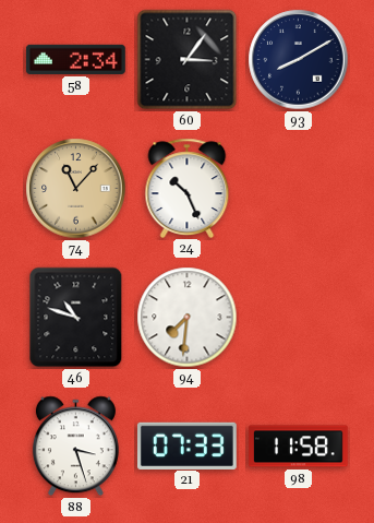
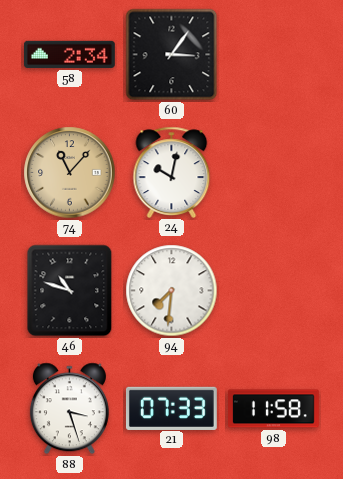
93: 8:10 -> none (299, 60)
24: 10:26 -> 10:02 (172, 172)
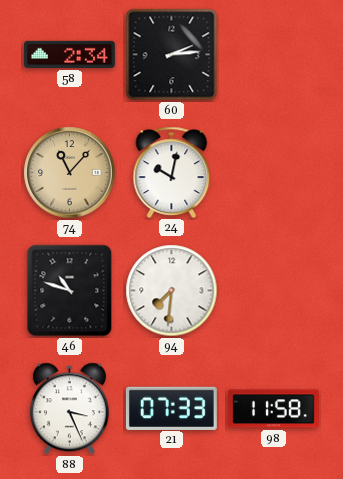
60: 3:06 -> 2:14 (172, 55)
88: 3:27 -> 3:26 (69, 409)
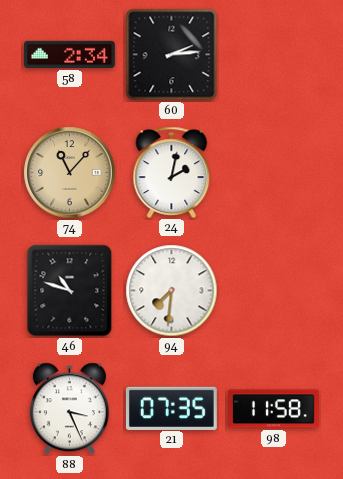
24: 10:02 -> 2:02 (172, 172)
21: 07:33 -> 07:35 (171, 408)
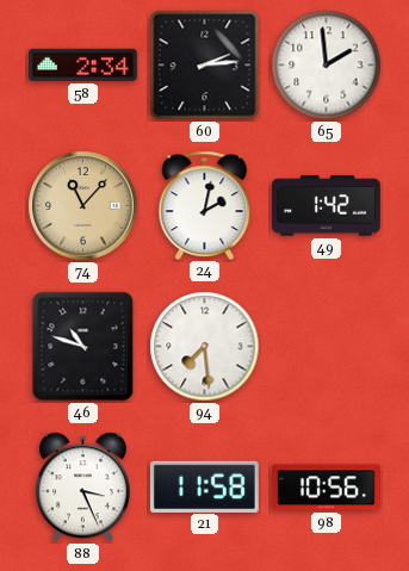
65: none -> 1:59 (327, 66)
49: none -> 1:42 (327, 206)
94: 7:31 -> 7:29 (205, 347)
21: 07:35 -> 11:58 (204, 486)
98: 11:58 -> 10:56 (327, 488)
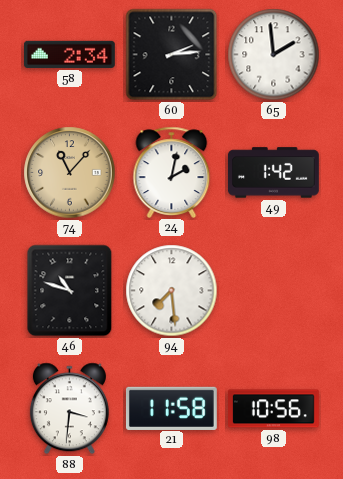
88: 3:26 -> 3:31 (69, 409)
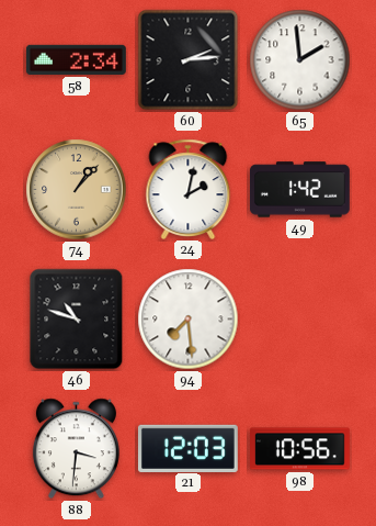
74: 11:07 -> 1:07 (77, 190)
21: 11:58 -> 12:03 (187, 448)
